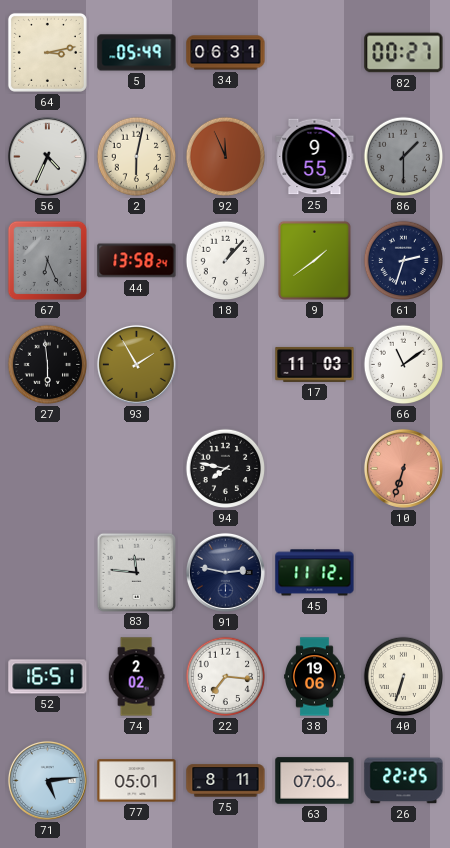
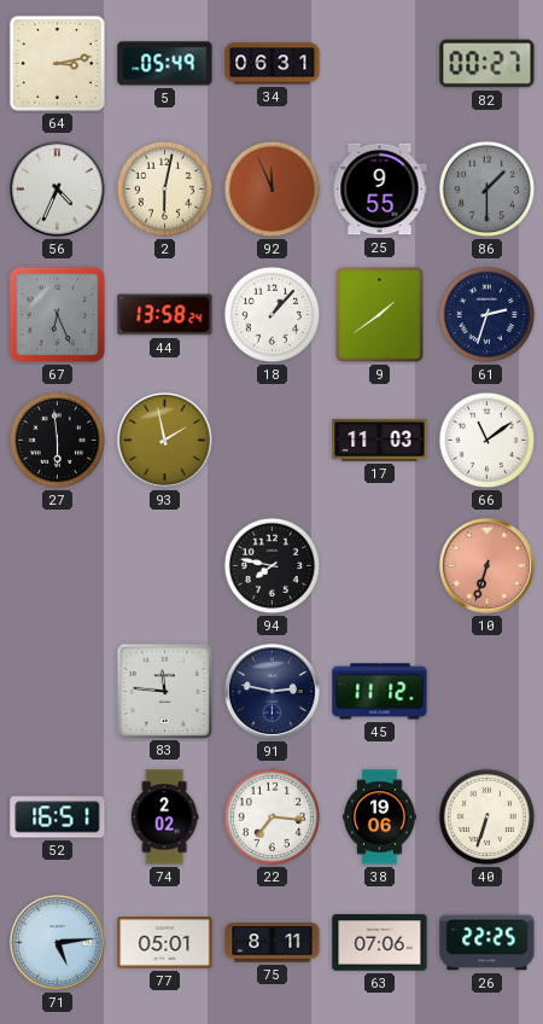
93: 1:55 -> 1:58 (164, 440)
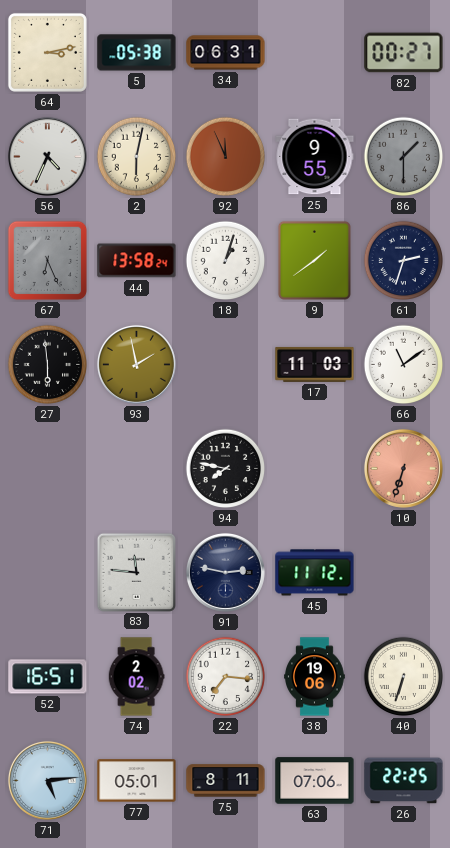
5: 05:49 -> 05:38 (137, 53)
18: 1:07 -> 1:03 (226, 261)
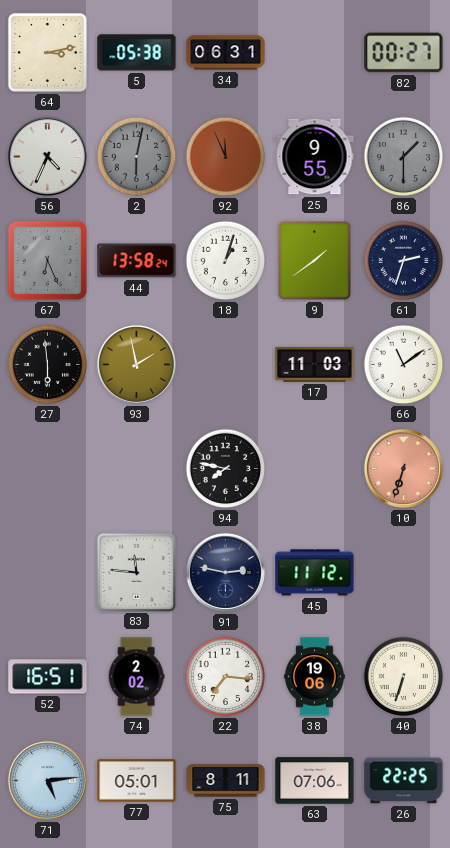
2 dial: cream -> grey (137, 157)
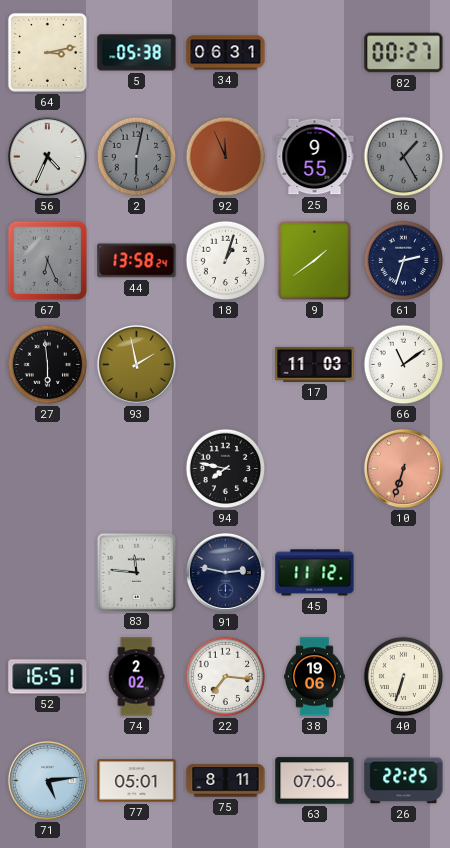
86: 1:30 -> 1:25 (404, 157)
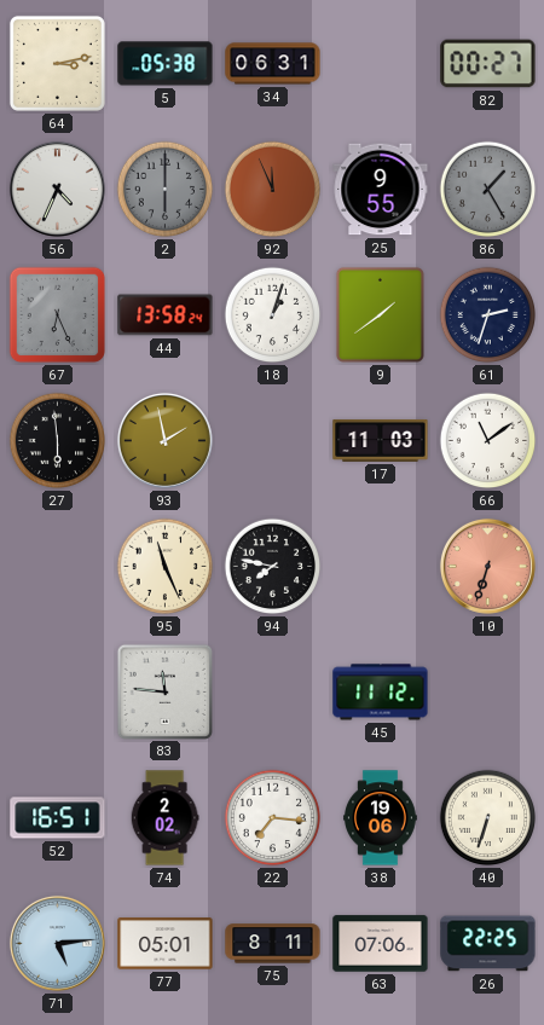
2: 6:02 -> 6:00 (166, 190)
95: none -> 11:26 (166, 567)
91: 2:47 -> none (225, 572)
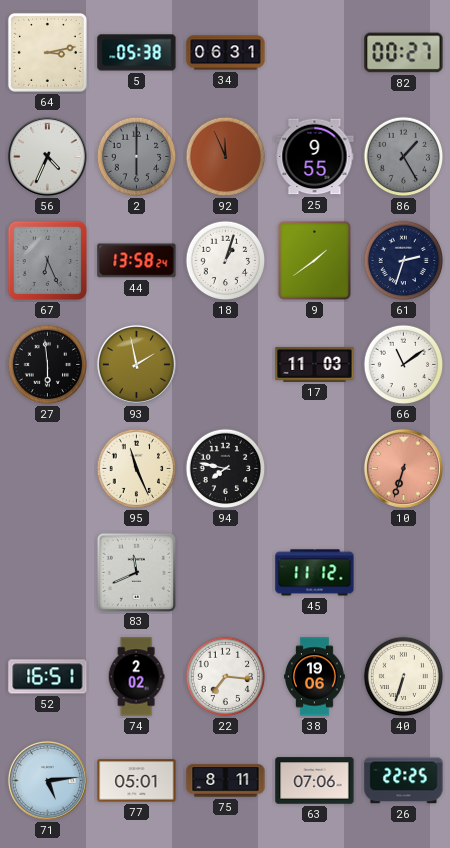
83: 11:46 -> 11:41 (136, 572)
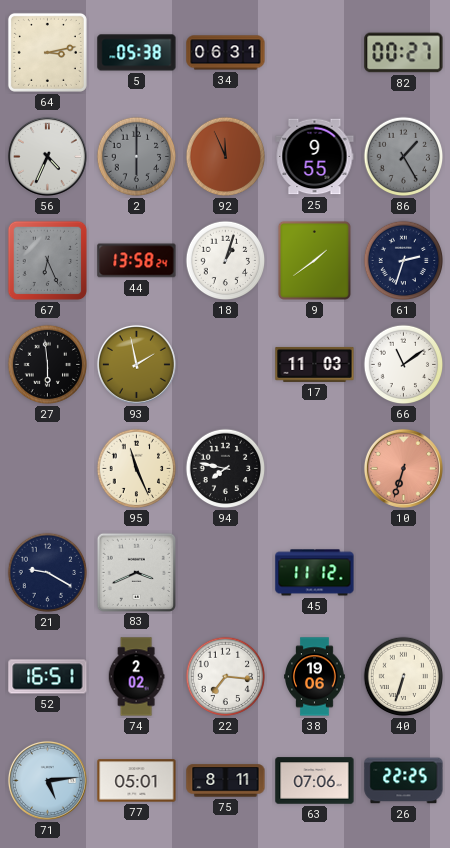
21: none -> 9:20 (48, 573)
83: 11:41 -> 3:41 (136, 572)
